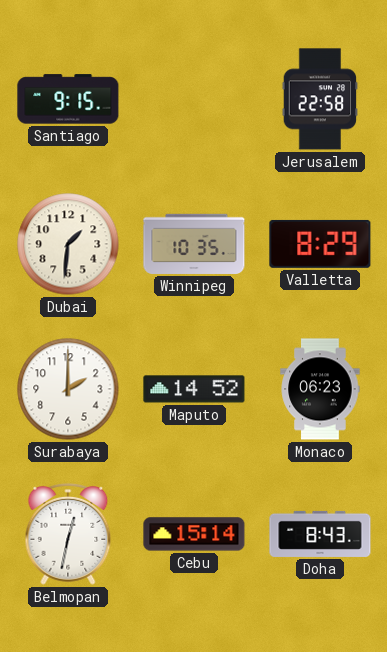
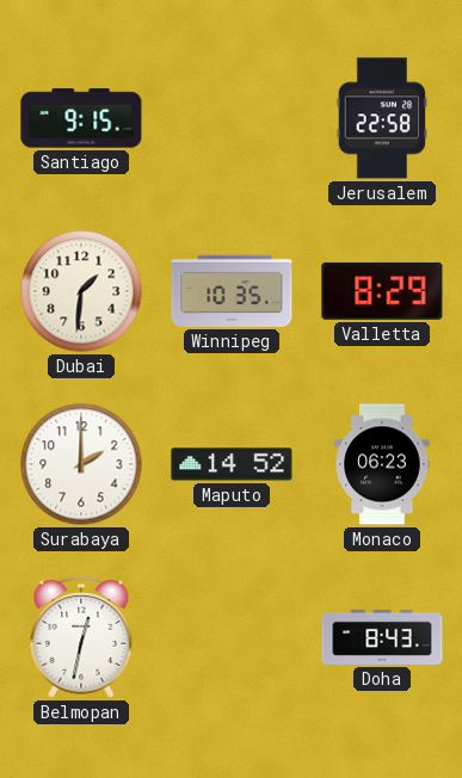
Cebu: 15:14 -> none (194, 534)
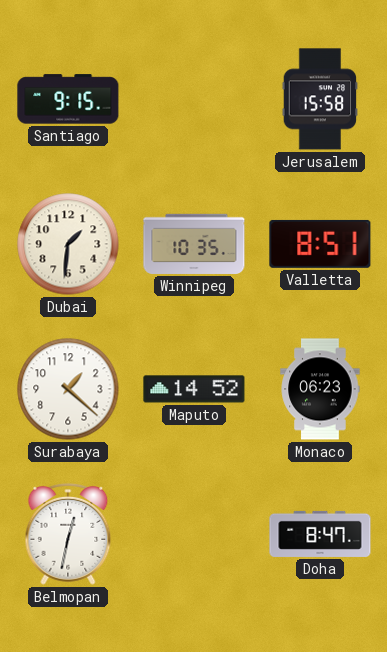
Jerusalem: 22:58 -> 15:58 (320, 99)
Valletta: 8:29 -> 8:51 (320, 244)
Surabaya: 2:00 -> 1:22 (68, 389)
Doha: 8:43 -> 8:47 (320, 534)
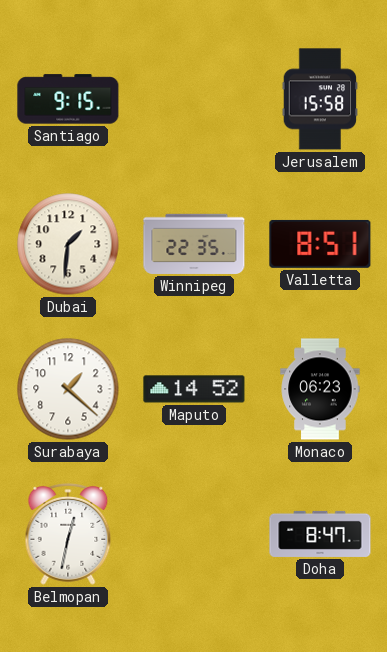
Winnipeg: 10:35 -> 22:35 (194, 244)
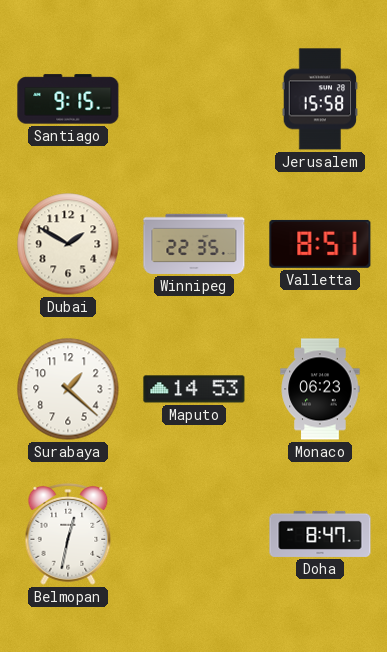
Dubai: 1:31 -> 1:50 (68, 244)
Maputo: 14:52 -> 14:53 (194, 389)
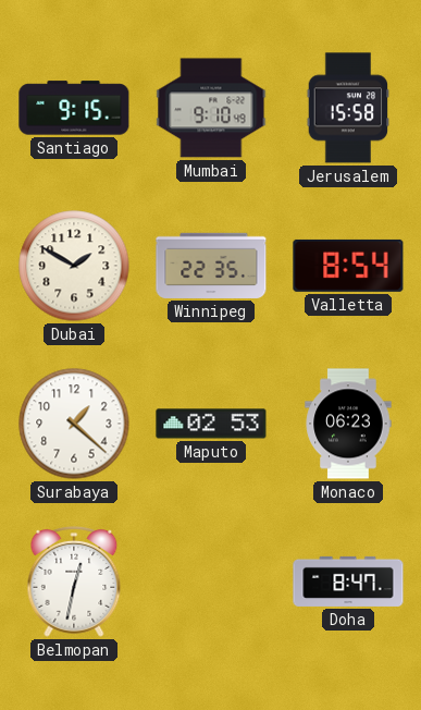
Mumbai: none -> 9:10 (211, 108)
Valletta: 8:51 -> 8:54 (348, 266)
Maputo: 14:53 -> 02:53 (211, 424)
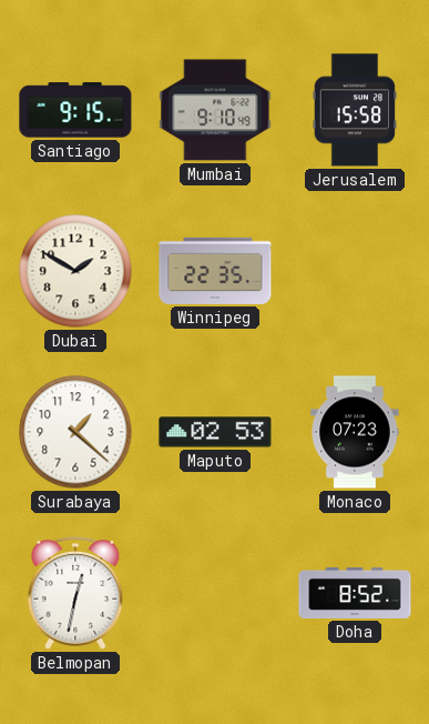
Valletta: 8:54 -> none (348, 266)
Monaco: 06:23 -> 07:23 (355, 432)
Doha: 8:47 -> 8:52 (355, 593)
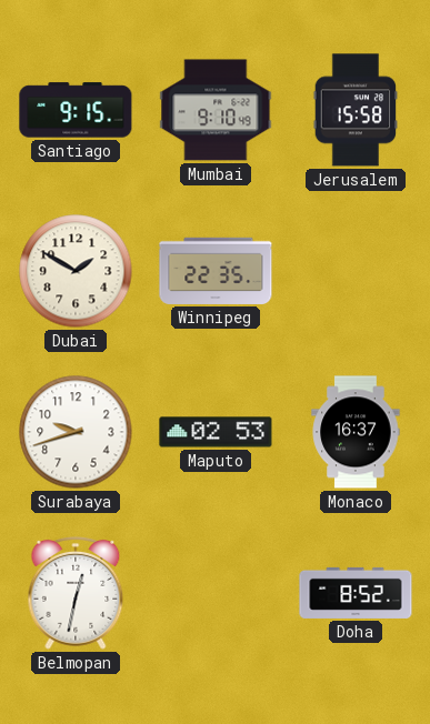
Surabaya: 1:22 -> 9:42 (76, 432)
Monaco: 07:23 -> 16:37 (356, 432)
